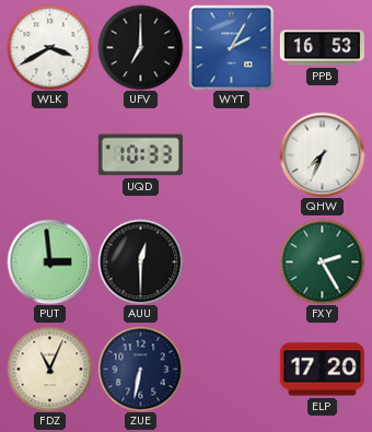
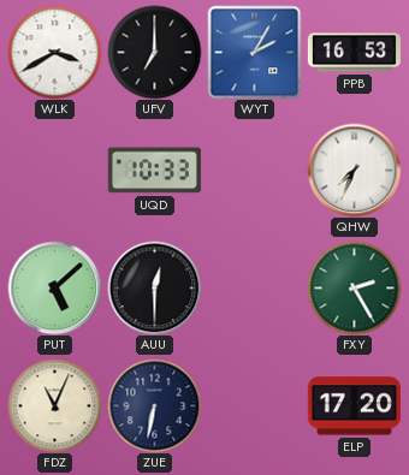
PUT: 2:59 -> 5:08 (54, 287)
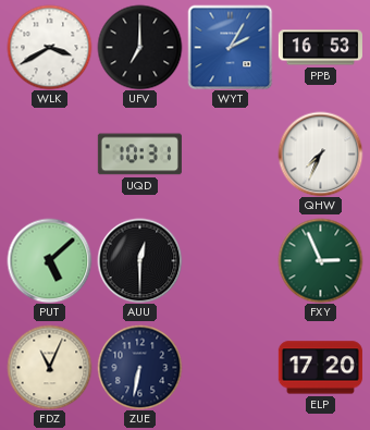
UQD: 10:33 -> 10:31 (139, 155)
FXY: 2:25 -> 2:56 (320, 260)
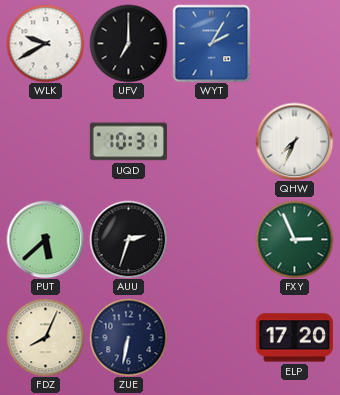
WLK: 3:40 -> 9:40 (45, 43)
PPB: 16:53 -> none (320, 48)
PUT: 5:08 -> 5:38 (45, 239)
AUU: 12:30 -> 2:33 (128, 239)
FDZ: 11:04 -> 8:04 (45, 337)
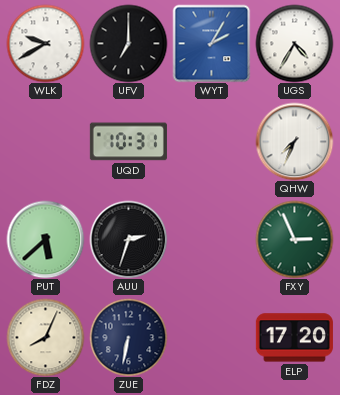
UGS: none -> 4:35 (294, 43)
